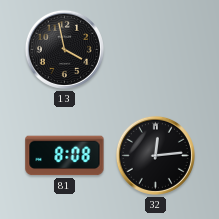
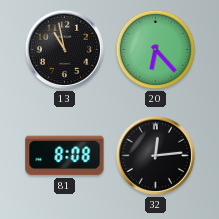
13: 3:58 -> 10:58 (64, 49)
20: none -> 6:23 (156, 50)
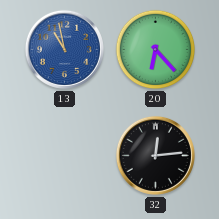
13 dial: black -> blue (64, 49)
81: 8:08 -> none (65, 156)
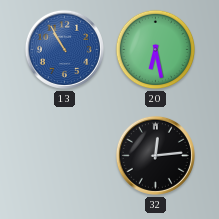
13: 10:58 -> 10:55 (64, 49)
20: 6:23 -> 6:28 (156, 50)
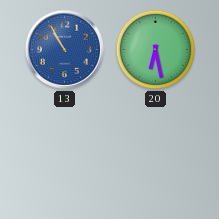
32: 12:14 -> none (155, 155)
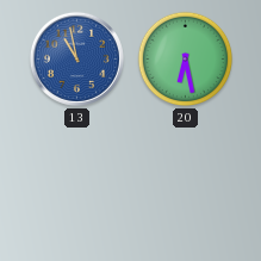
13: 10:55 -> 10:58 (76, 58)
